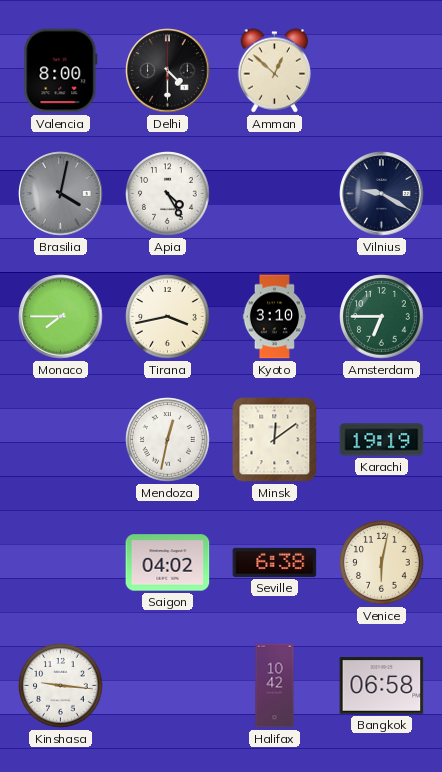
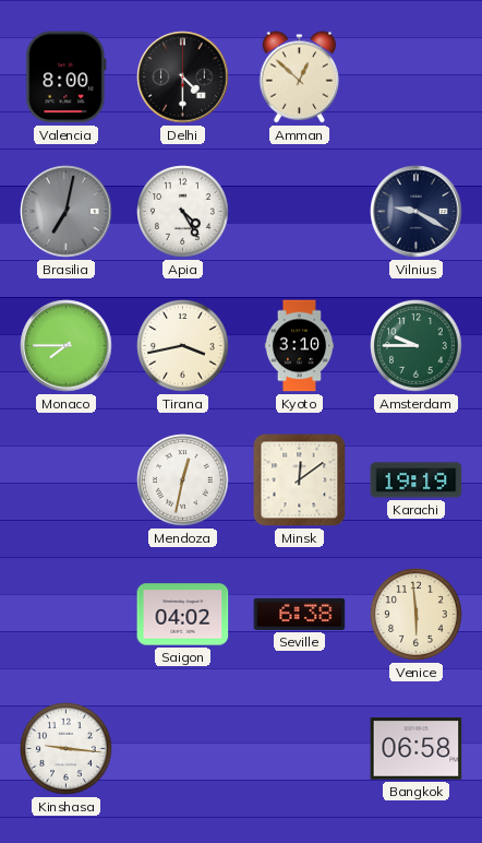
Brasilia: 4:02 -> 7:02 (67, 212)
Amsterdam: 6:45 -> 9:45 (417, 346)
Venice: 6:02 -> 5:59 (417, 615)
Halifax: 10:42 -> none (275, 686)
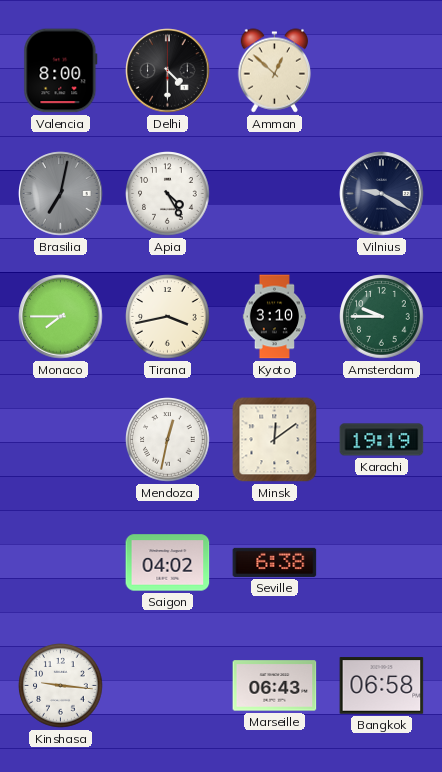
Venice: 5:59 -> none (417, 615)
Marseille: none -> 06:43 (275, 686)
